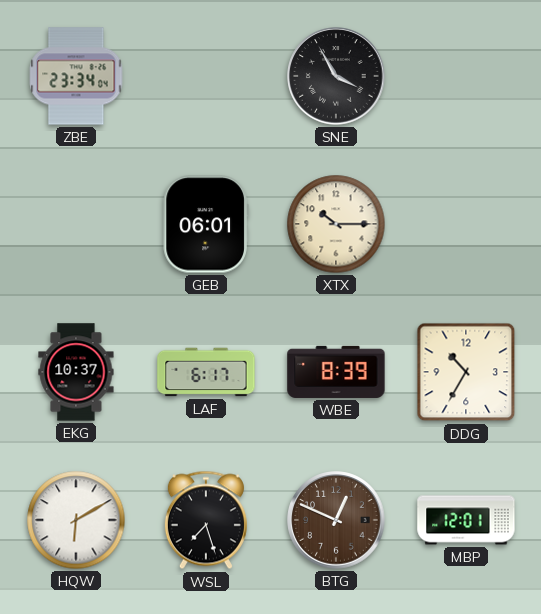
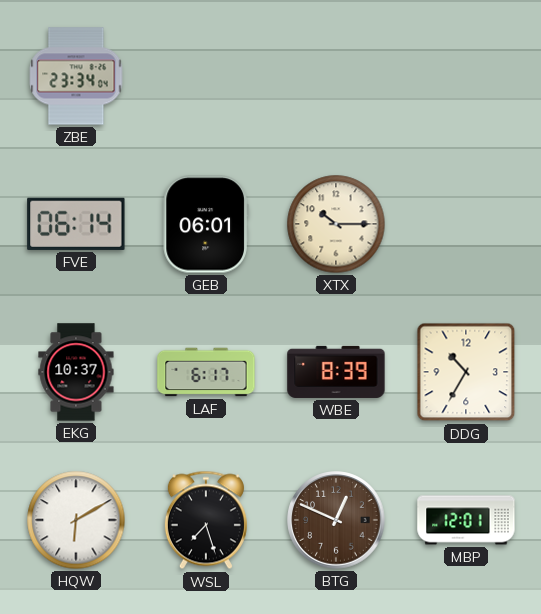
SNE: 3:55 -> none (336, 76)
FVE: none -> 06:14 (76, 224)
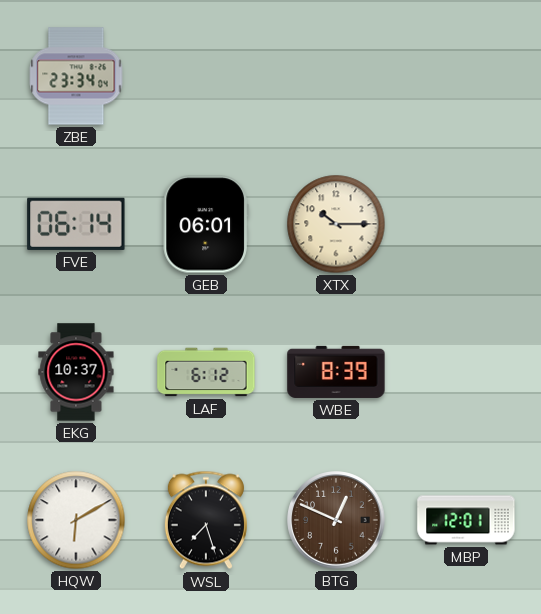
LAF: 6:17 -> 6:12 (206, 372)
DDG: 10:35 -> none (466, 372)
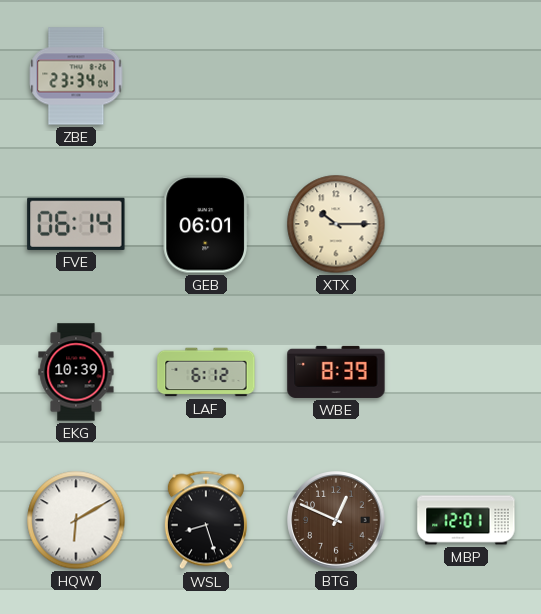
EKG: 10:37 -> 10:39 (76, 372)
WSL: 7:27 -> 8:27 (206, 520)
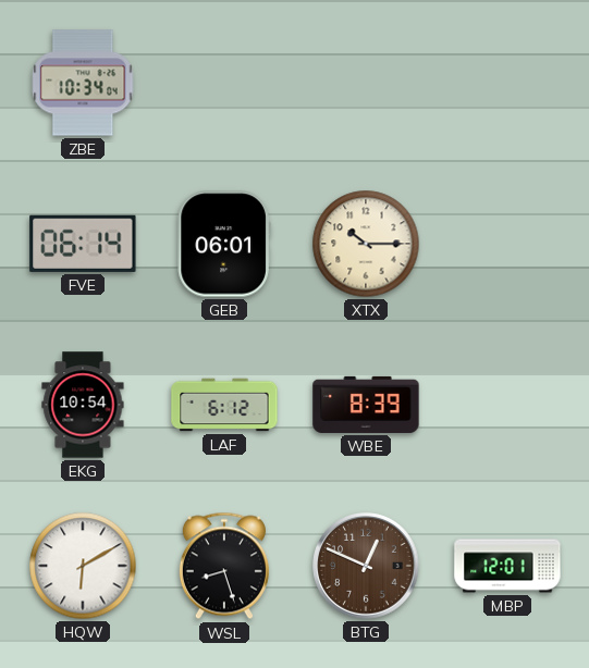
ZBE: 23:34 -> 10:34 (83, 83)
EKG: 10:39 -> 10:54 (83, 405)
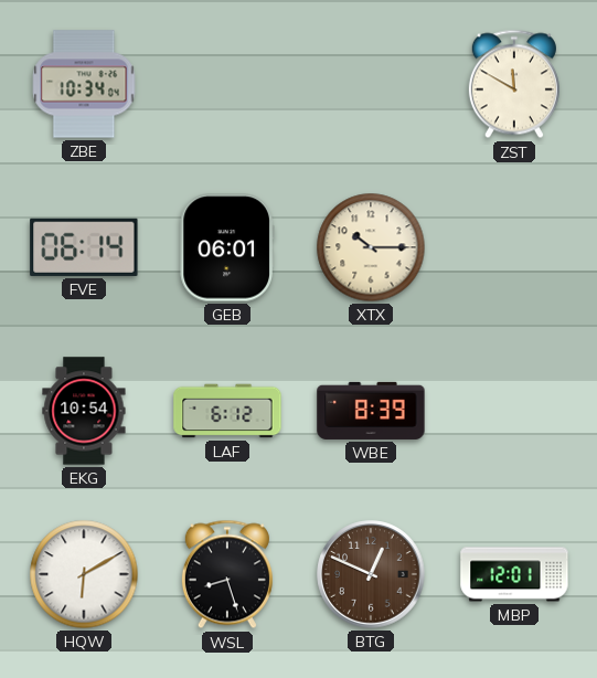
ZST: none -> 11:50 (514, 84)
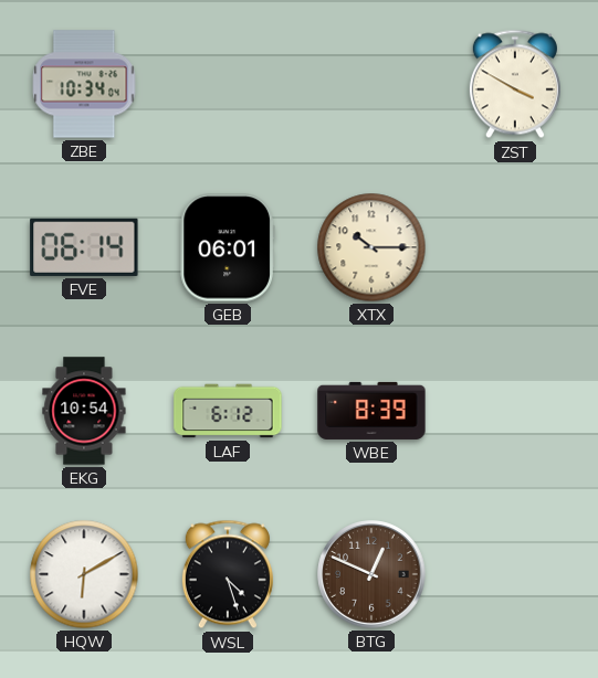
ZST: 11:50 -> 3:50 (515, 84)
WSL: 8:27 -> 4:27 (228, 574)
MBP: 12:01 -> none (514, 574)
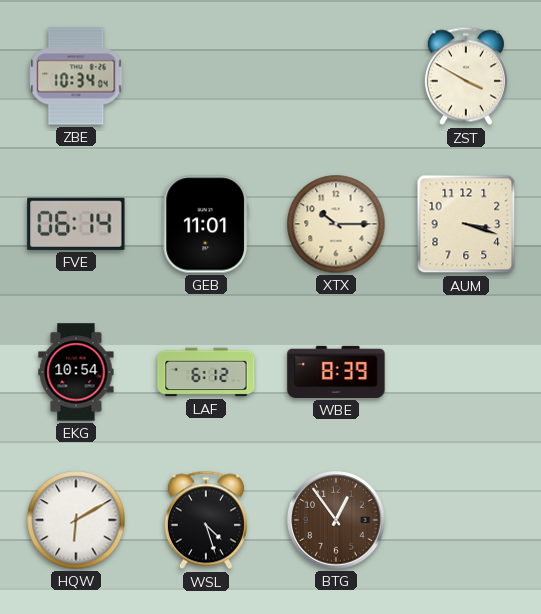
GEB: 06:01 -> 11:01 (206, 224)
AUM: none -> 3:18 (466, 224)
BTG: 12:49 -> 12:54 (336, 520)
